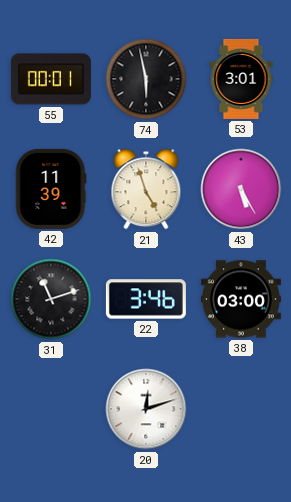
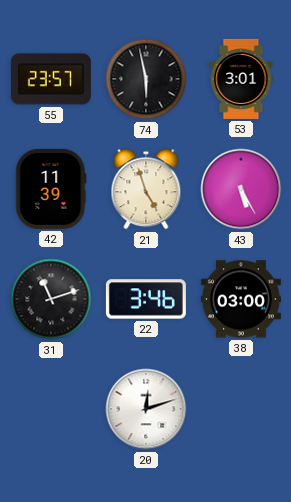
55: 00:01 -> 23:57 (51, 79)
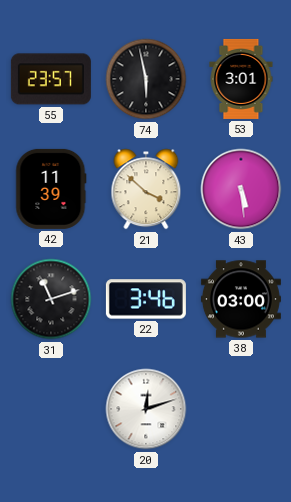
21: 4:57 -> 3:52 (146, 189)
43: 5:25 -> 5:29 (241, 189)
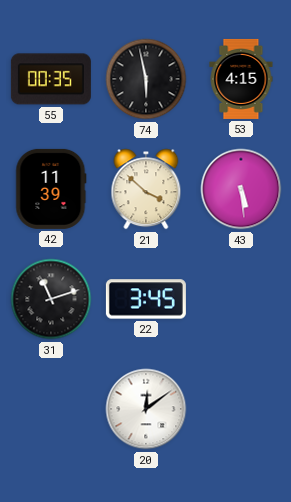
55: 23:57 -> 00:35 (51, 79)
53: 3:01 -> 4:15 (241, 79)
22: 3:46 -> 3:45 (146, 299)
38: 03:00 -> none (241, 299)
20: 12:12 -> 12:09 (146, 409)
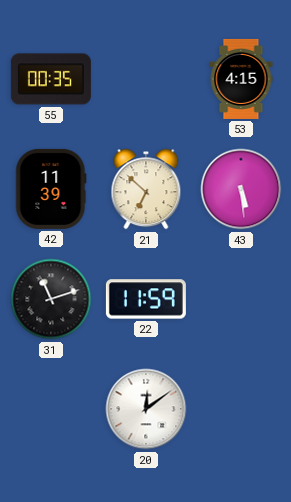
74: 5:58 -> none (146, 79)
21: 3:52 -> 6:52 (146, 189)
22: 3:45 -> 11:59 (146, 299)
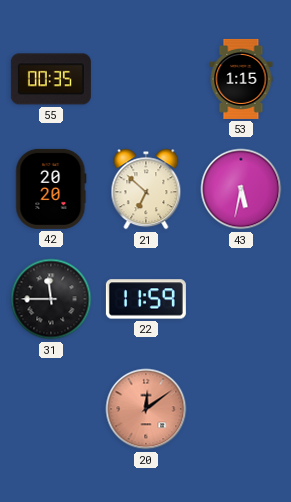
53: 4:15 -> 1:15 (241, 79)
42: 11:39 -> 20:20 (51, 189)
43: 5:29 -> 5:32 (241, 189)
31: 11:12 -> 11:45 (51, 299)
20 dial: white -> salmon (146, 409)
